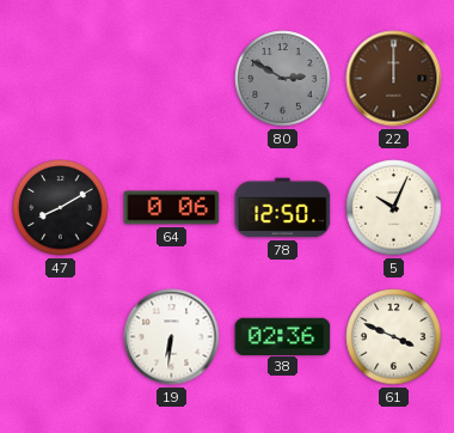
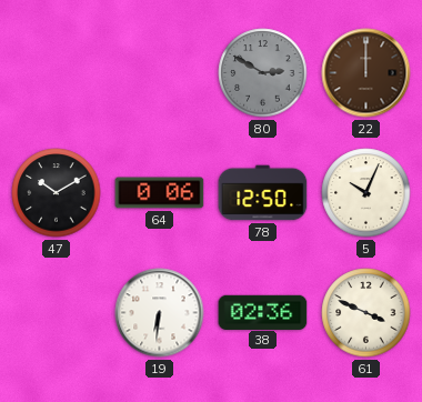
47: 8:10 -> 10:10 (57, 193)
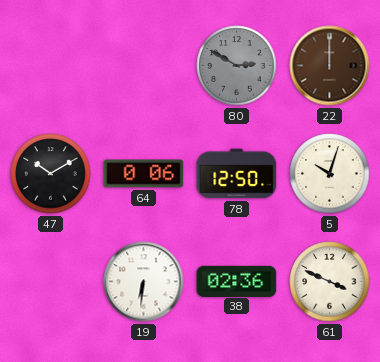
5: 10:04 -> 10:03 (330, 174)
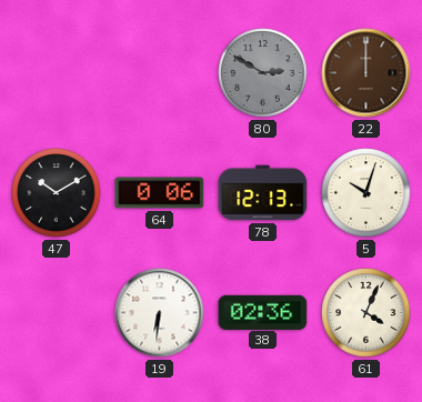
78: 12:50 -> 12:13 (263, 193)
61: 3:49 -> 4:04 (366, 313)
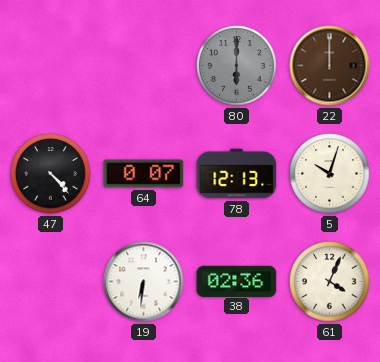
80: 2:50 -> 6:00 (237, 66)
47: 10:10 -> 4:23 (51, 174)
64: 0:06 -> 0:07 (144, 174)
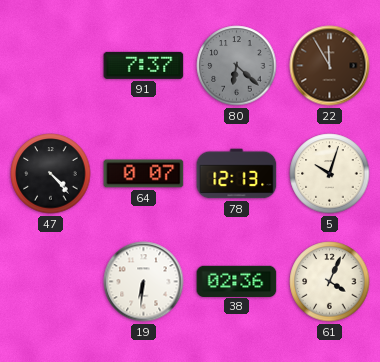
91: none -> 7:37 (144, 65)
80: 6:00 -> 6:22 (237, 66)
22: 12:00 -> 11:55 (330, 66)
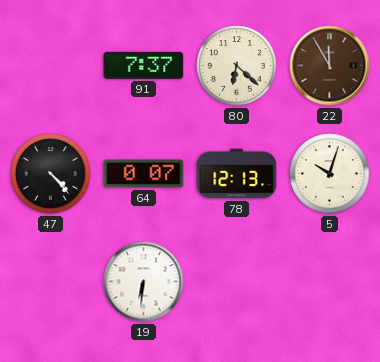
80 dial: grey -> cream (237, 66)
38: 02:36 -> none (237, 281)
61: 4:04 -> none (330, 282)
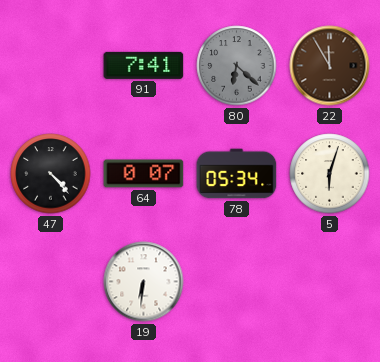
91: 7:37 -> 7:41 (144, 65)
80 dial: cream -> grey (237, 66)
78: 12:13 -> 05:34 (237, 174)
5: 10:03 -> 6:03 (330, 174)
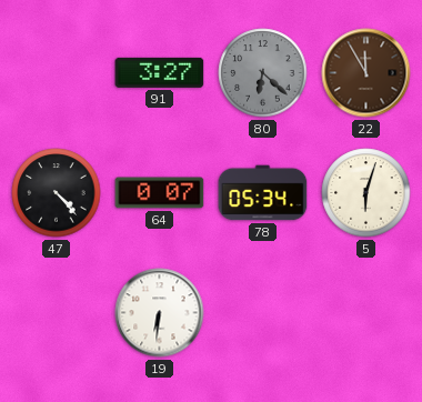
91: 7:41 -> 3:27 (160, 72)
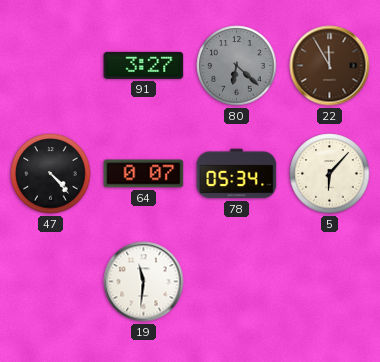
5: 6:03 -> 6:07 (330, 174)
19: 6:31 -> 11:31 (144, 282)
